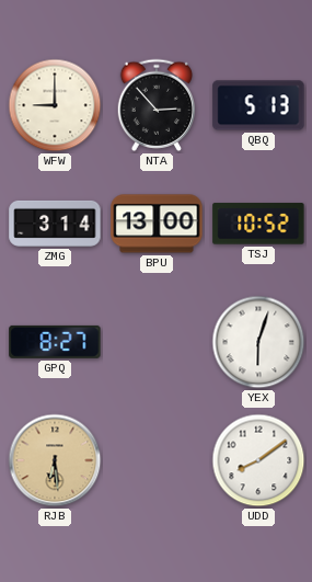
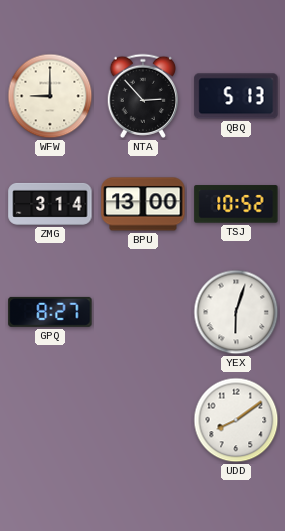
RJB: 6:29 -> none (55, 460)
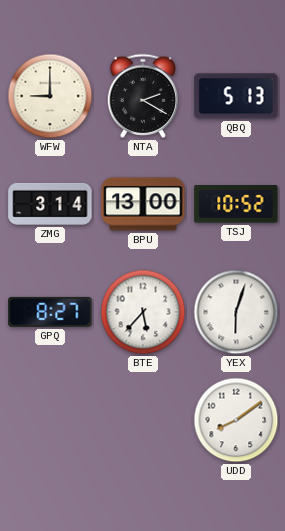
NTA: 2:53 -> 2:20 (142, 96)
BTE: none -> 5:37 (143, 312)
